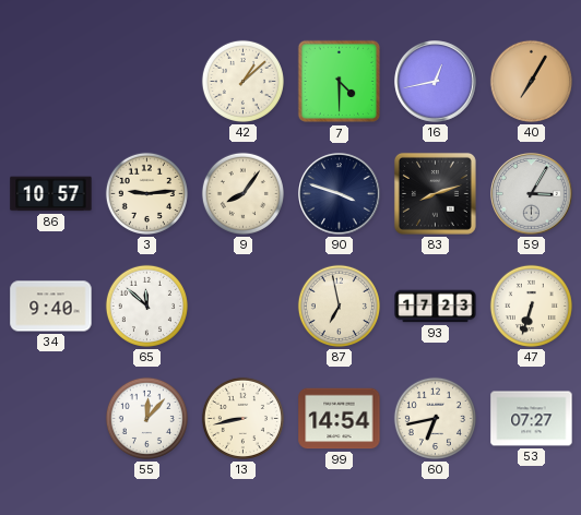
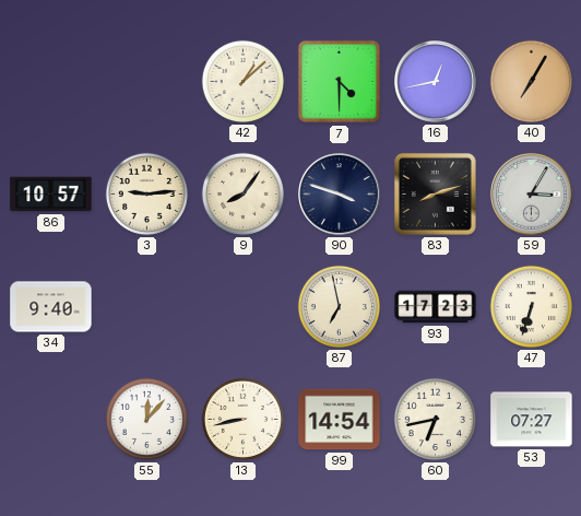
65: 11:52 -> none (146, 306)
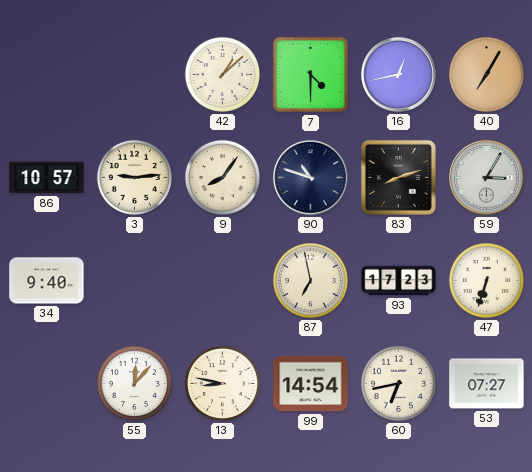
90: 3:48 -> 10:48 (311, 178)
13: 8:43 -> 8:47 (222, 383)
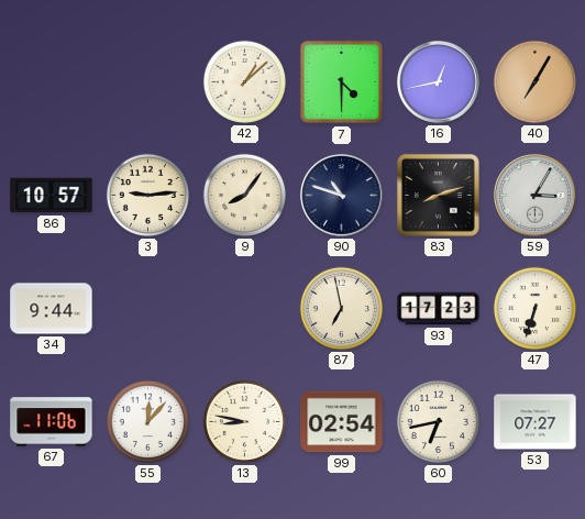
34: 9:40 -> 9:44 (52, 309)
67: none -> 11:06 (52, 422)
99: 14:54 -> 02:54 (342, 422)
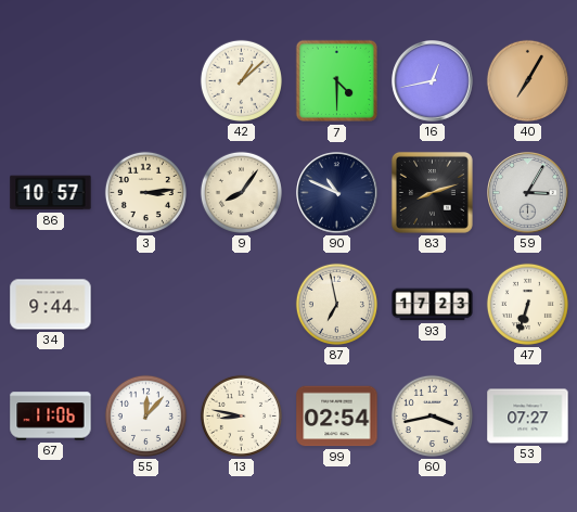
3: 9:14 -> 3:14 (145, 192)
90: 10:48 -> 10:49 (337, 193)
60: 6:43 -> 3:43 (432, 415)
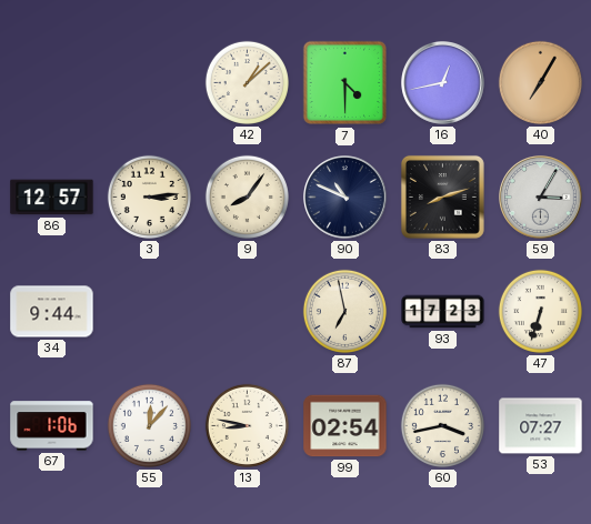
86: 10:57 -> 12:57 (52, 198)
67: 11:06 -> 1:06 (52, 426)
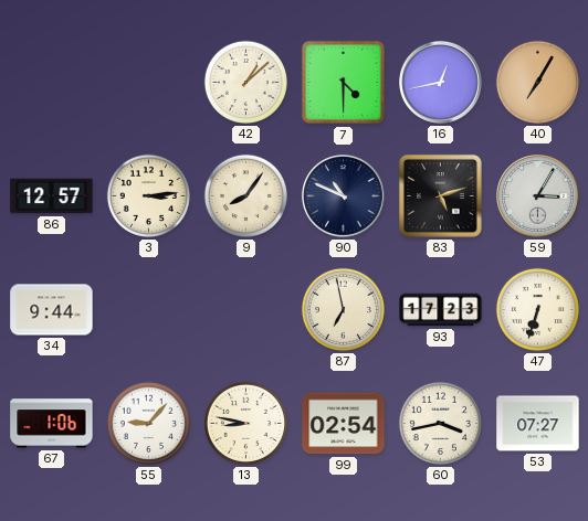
83: 8:12 -> 5:12 (440, 195)
55: 12:07 -> 9:07 (148, 423)
